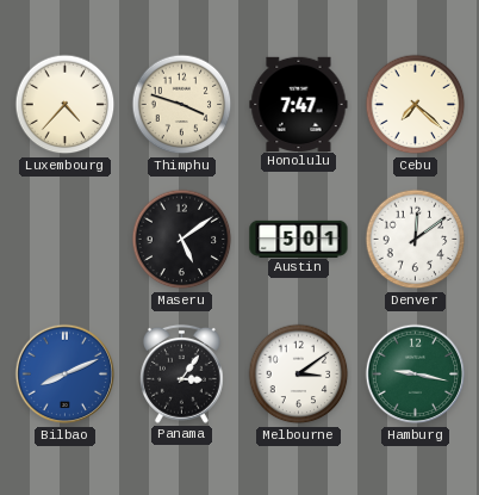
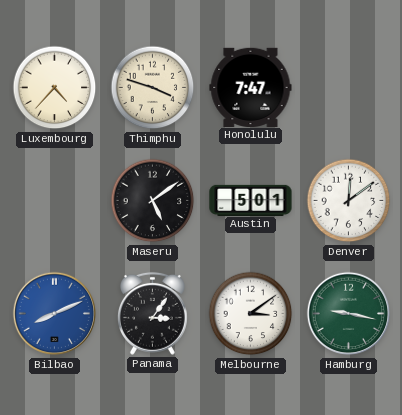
Cebu: 7:22 -> none (416, 105)
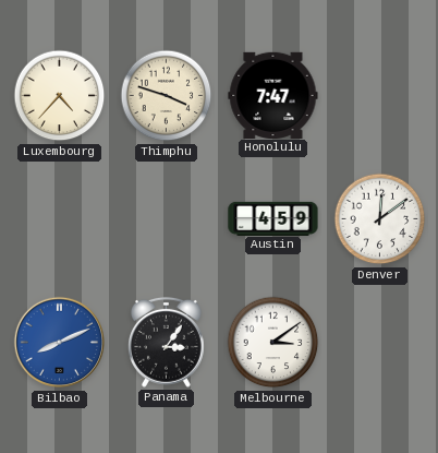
Maseru: 5:09 -> none (153, 201)
Austin: 5:01 -> 4:59 (273, 218)
Hamburg: 9:17 -> none (349, 314)
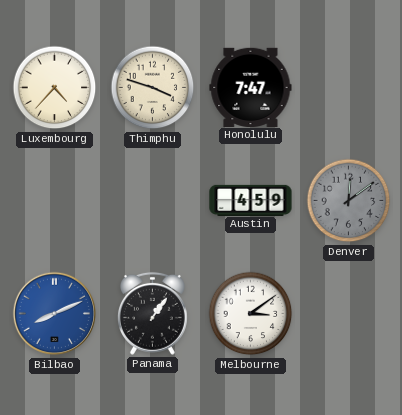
Denver dial: white -> grey (349, 201)
Panama: 3:06 -> 1:06 (152, 313)
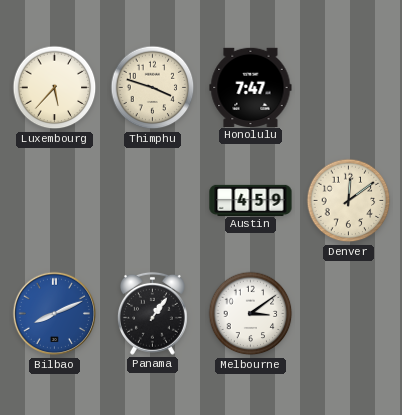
Luxembourg: 4:37 -> 5:37 (55, 88)
Denver dial: grey -> cream (349, 201)
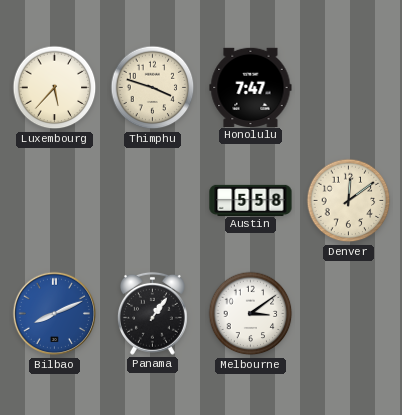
Austin: 4:59 -> 5:58 (251, 200)
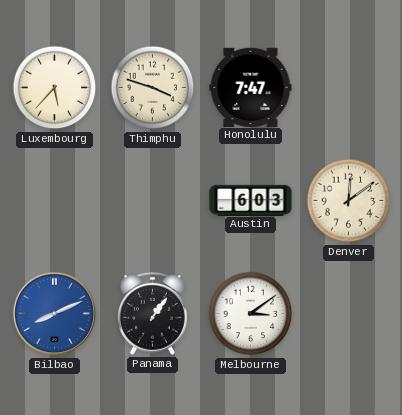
Austin: 5:58 -> 6:03 (251, 200)
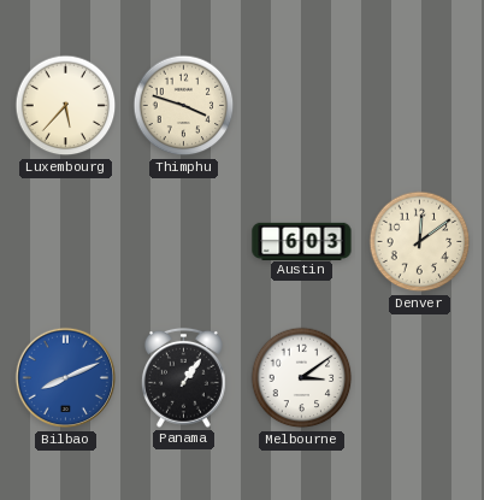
Honolulu: 7:47 -> none (251, 87)
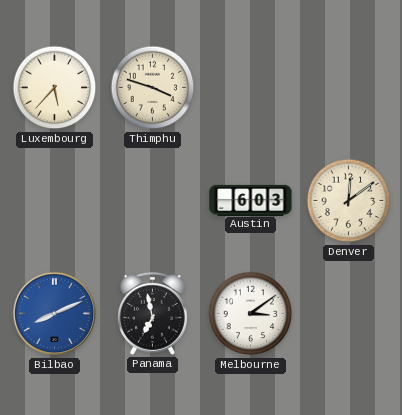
Panama: 1:06 -> 6:58 (152, 313)
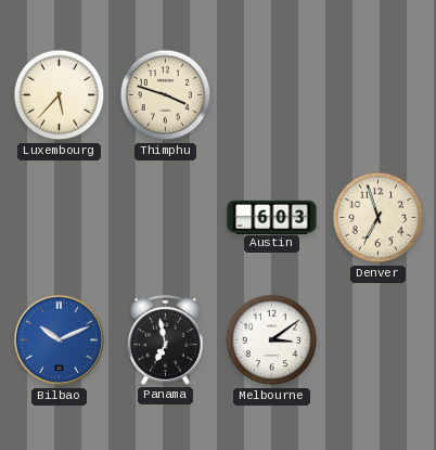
Denver: 12:09 -> 6:57 (379, 218)
Bilbao: 8:11 -> 10:11 (60, 340)
